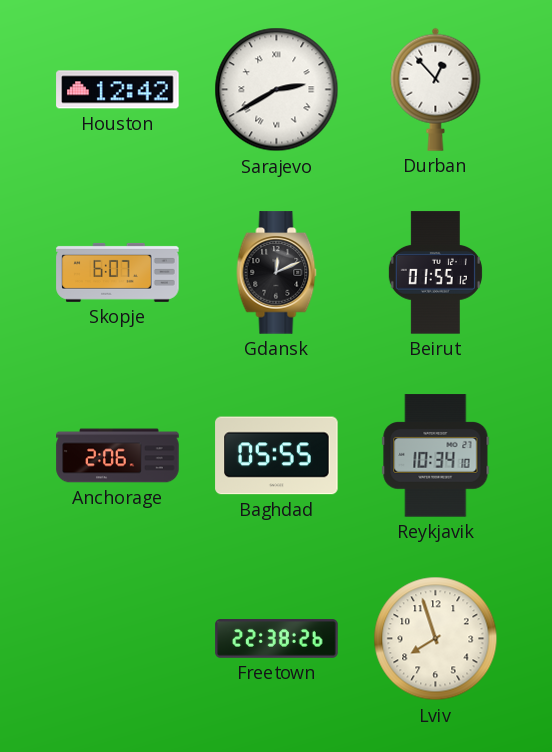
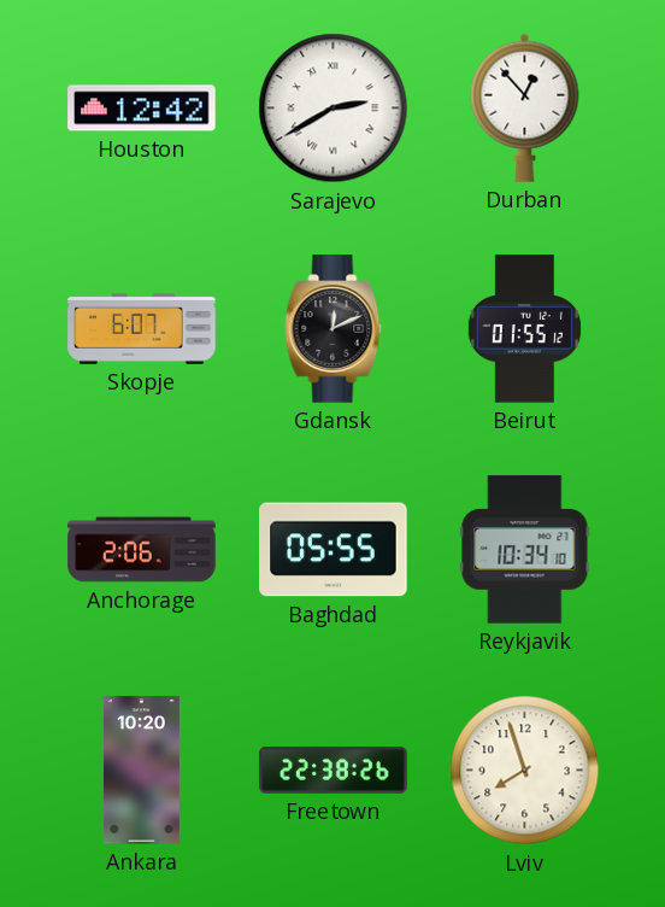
Ankara: none -> 10:20 (141, 771)
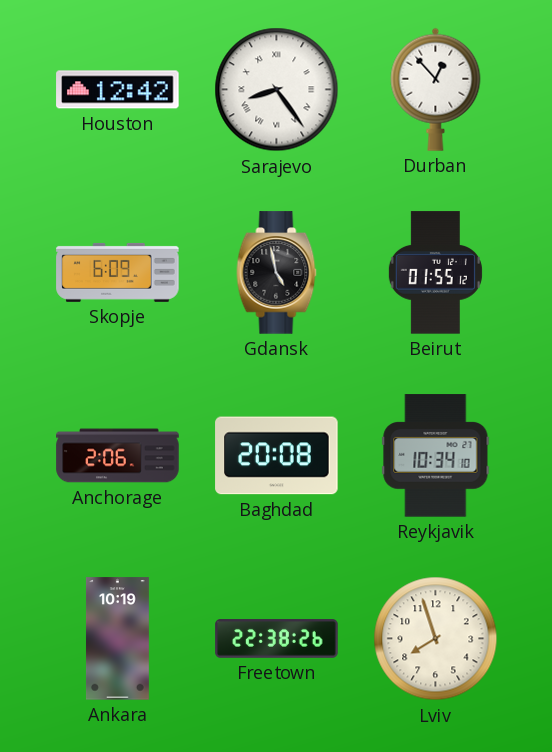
Sarajevo: 2:40 -> 8:24 (277, 90)
Skopje: 6:07 -> 6:09 (118, 272)
Gdansk: 12:11 -> 4:58 (277, 273)
Baghdad: 05:55 -> 20:08 (277, 456)
Ankara: 10:20 -> 10:19 (117, 639)
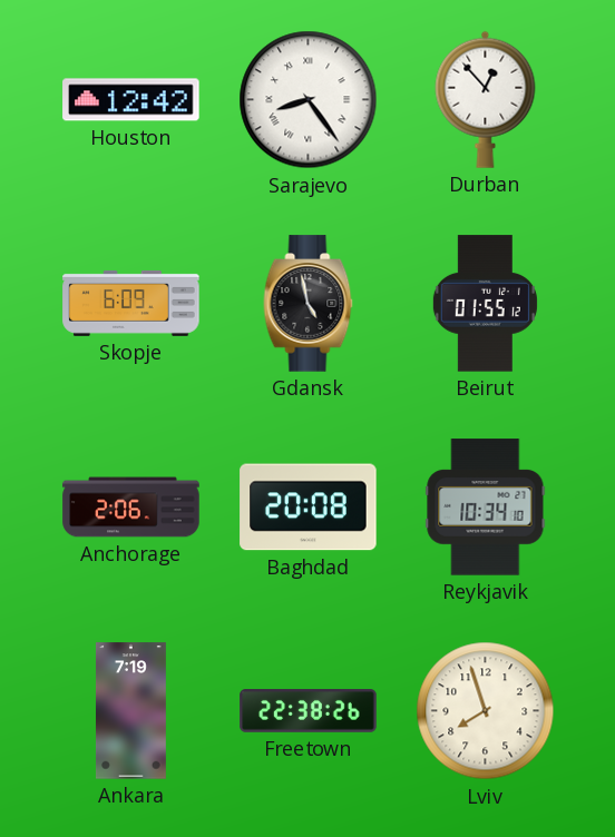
Ankara: 10:19 -> 7:19 (130, 711)
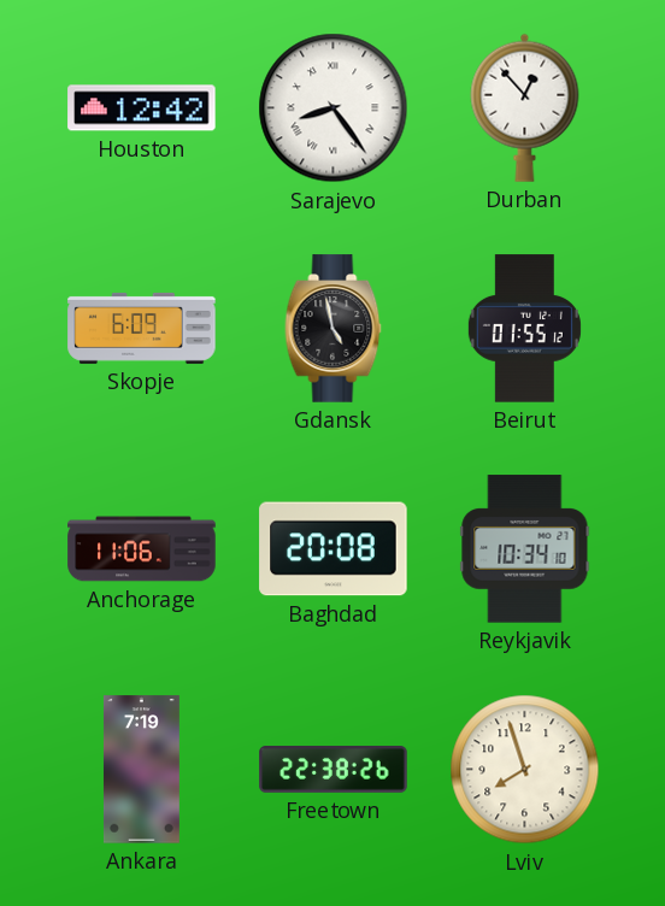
Anchorage: 2:06 -> 11:06 (142, 549)
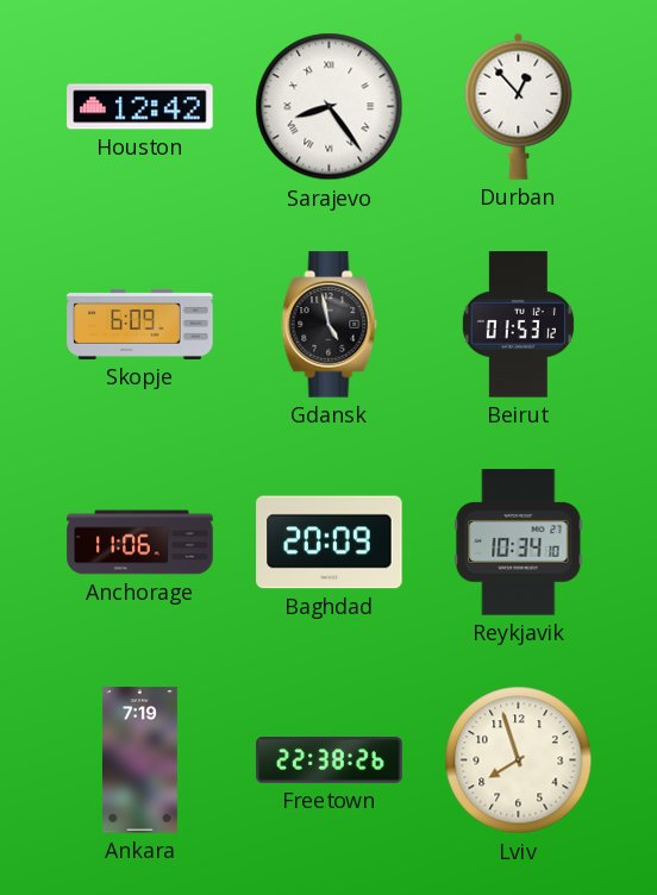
Beirut: 01:55 -> 01:53 (518, 325)
Baghdad: 20:08 -> 20:09 (330, 543)
